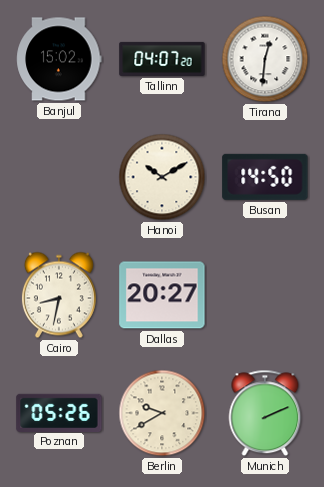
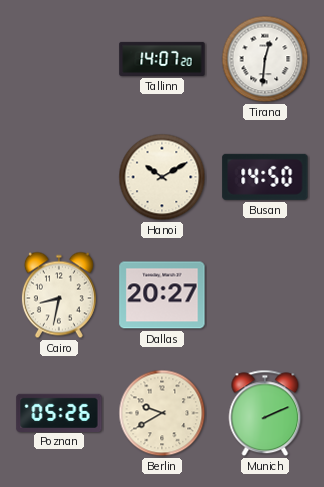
Banjul: 15:02 -> none (59, 59)
Tallinn: 04:07 -> 14:07 (162, 59)
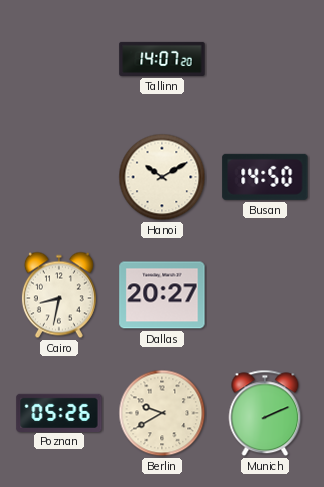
Tirana: 12:31 -> none (265, 59)
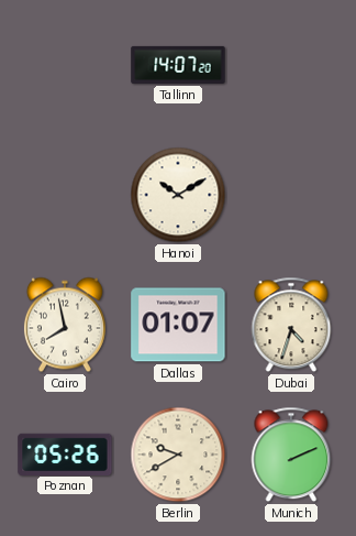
Busan: 14:50 -> none (265, 177)
Cairo: 8:32 -> 7:58 (65, 325)
Dallas: 20:27 -> 01:07 (178, 325)
Dubai: none -> 4:33 (291, 325)
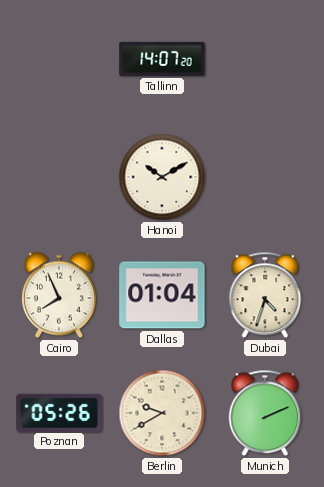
Cairo: 7:58 -> 7:56 (59, 295)
Dallas: 01:07 -> 01:04 (162, 295)
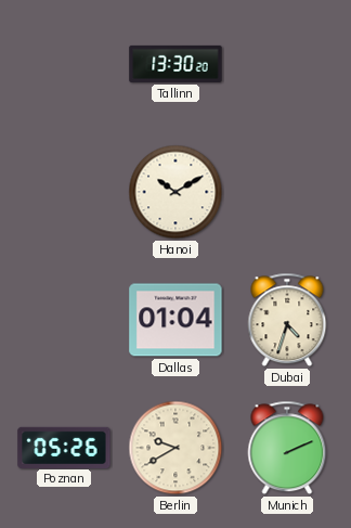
Tallinn: 14:07 -> 13:30 (175, 64)
Cairo: 7:56 -> none (59, 295)
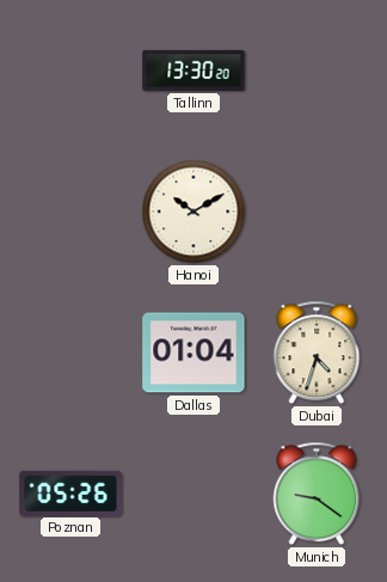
Berlin: 9:40 -> none (175, 448)
Munich: 2:11 -> 9:21 (317, 494)
